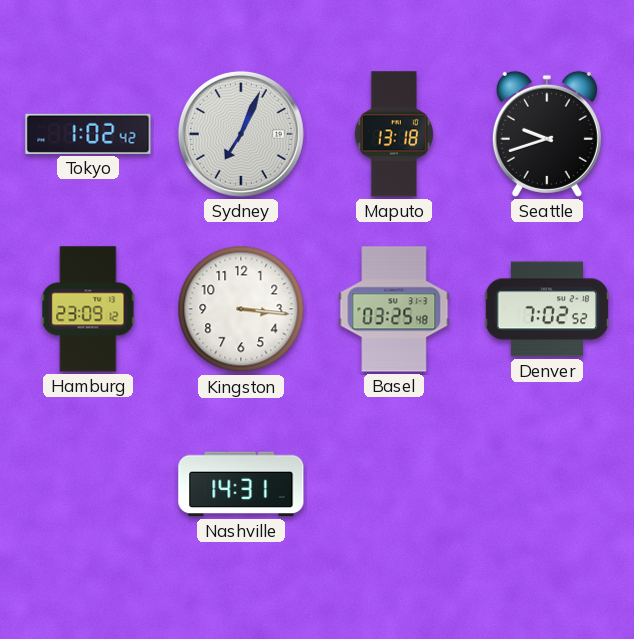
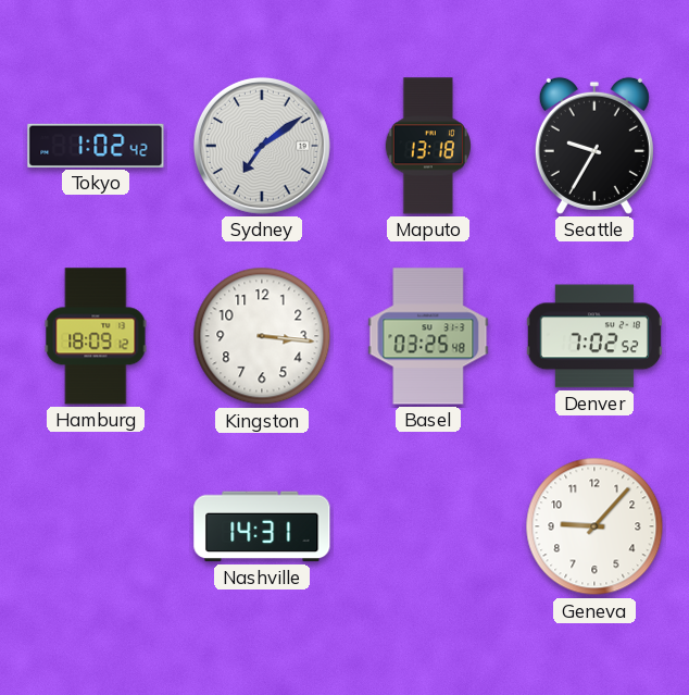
Sydney: 7:04 -> 7:09 (262, 146)
Seattle: 9:42 -> 9:35 (594, 146)
Hamburg: 23:09 -> 18:09 (96, 336)
Geneva: none -> 9:07 (594, 526)
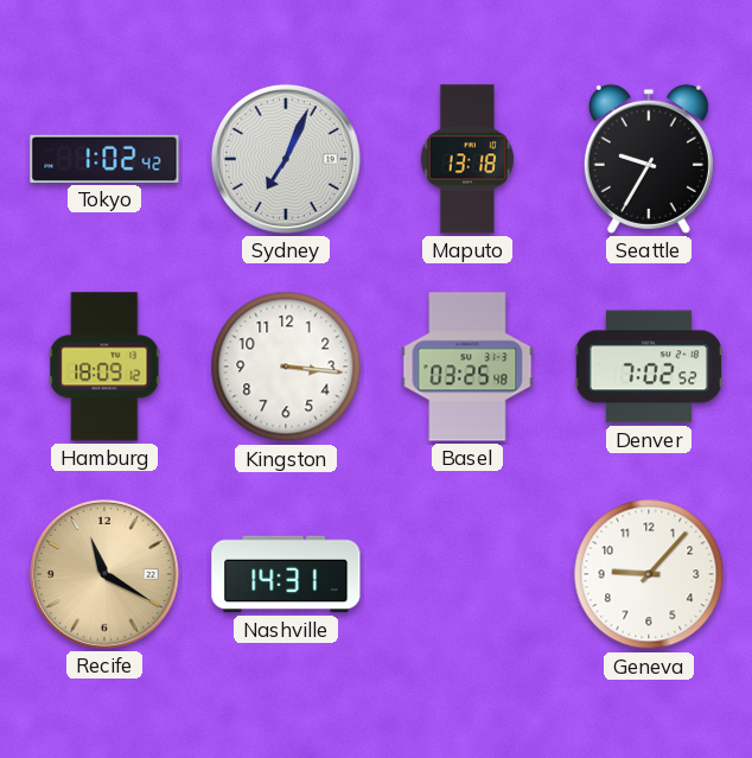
Sydney: 7:09 -> 7:04 (286, 159)
Recife: none -> 11:20 (104, 574)
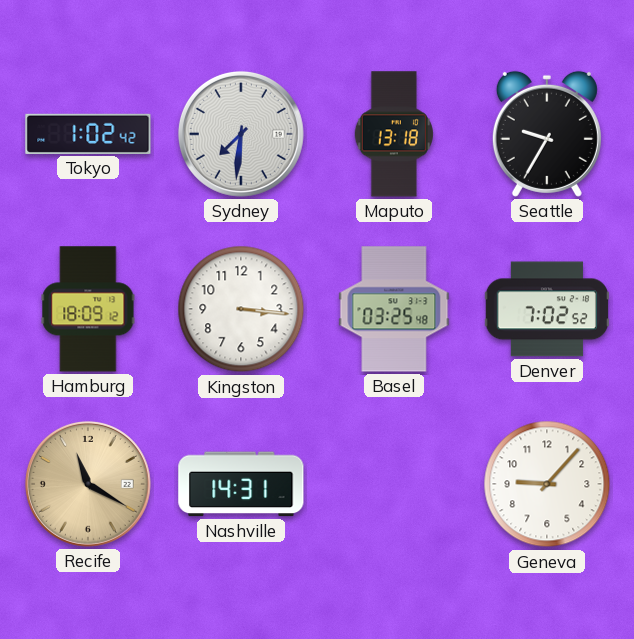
Sydney: 7:04 -> 7:31 (241, 134)
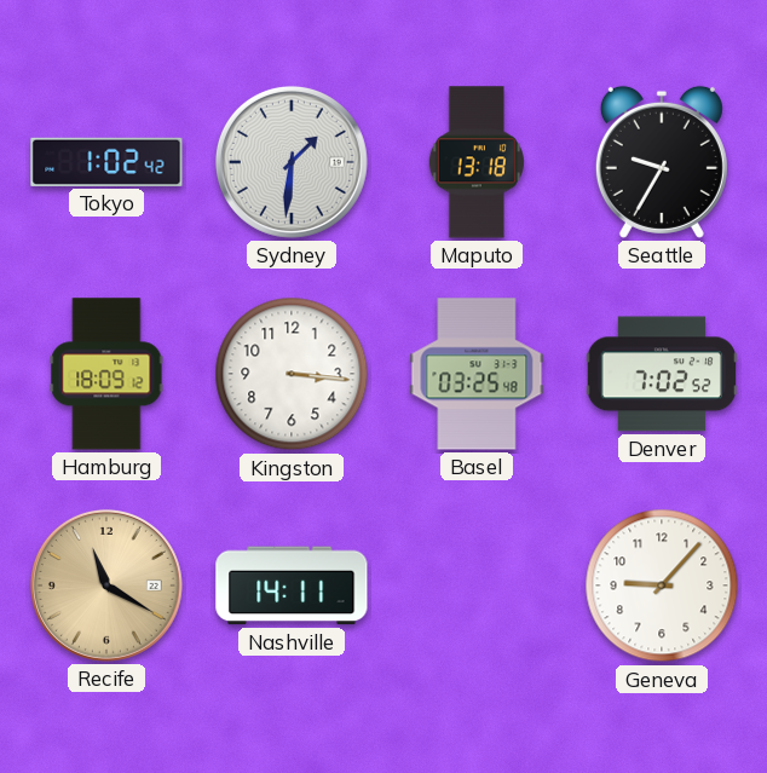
Sydney: 7:31 -> 1:31 (292, 162)
Nashville: 14:31 -> 14:11 (292, 585)
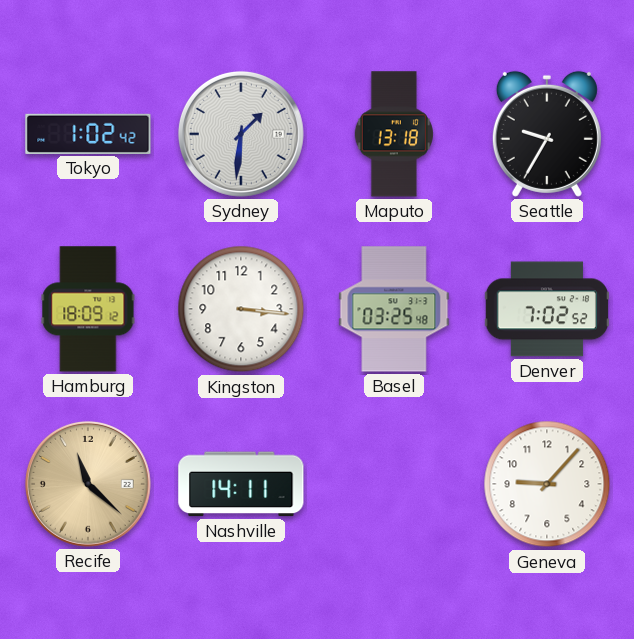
Recife: 11:20 -> 11:22 (88, 484)
